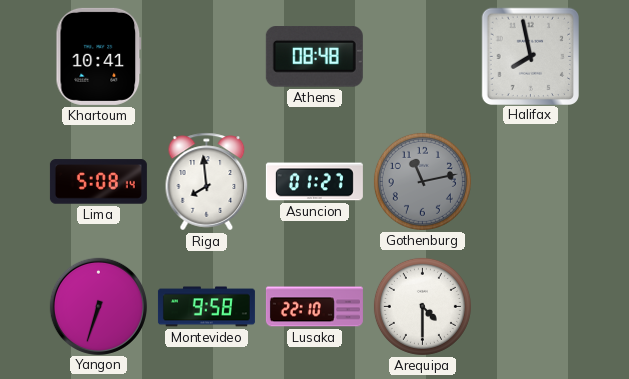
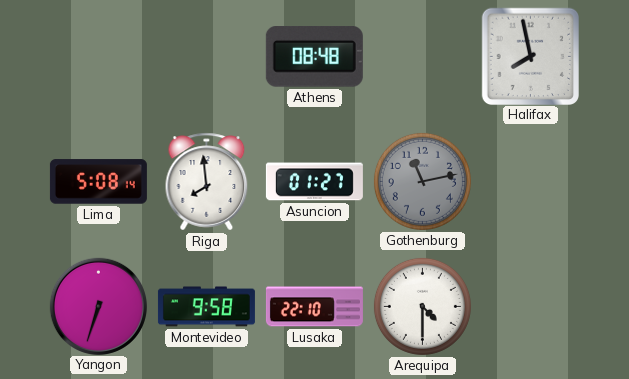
Khartoum: 10:41 -> none (99, 56)
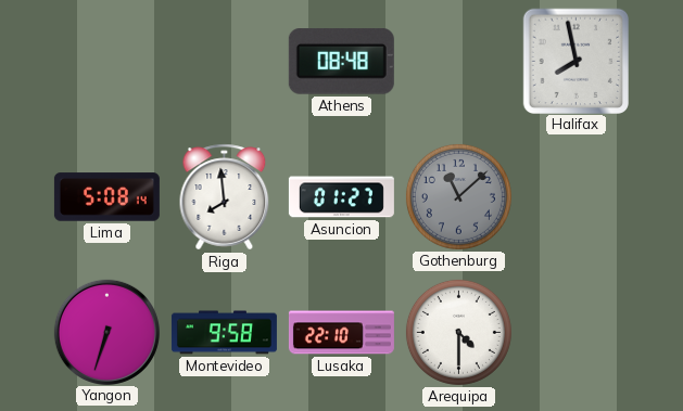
Gothenburg: 11:13 -> 11:08 (458, 196)
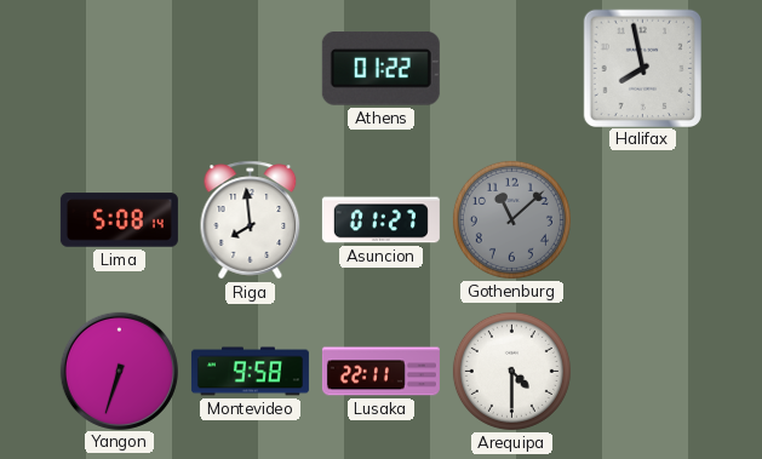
Athens: 08:48 -> 01:22 (380, 69)
Lusaka: 22:10 -> 22:11 (380, 372)
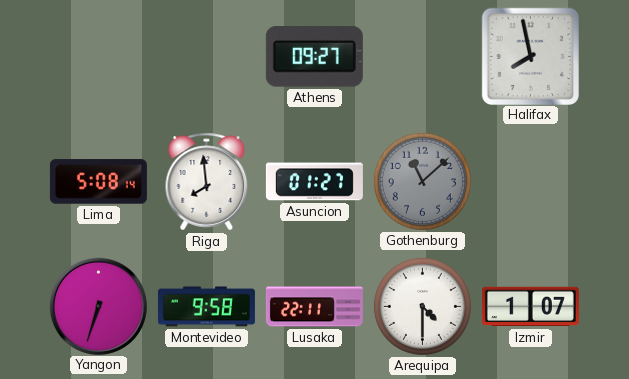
Athens: 01:22 -> 09:27 (314, 57)
Izmir: none -> 1:07 (530, 307)
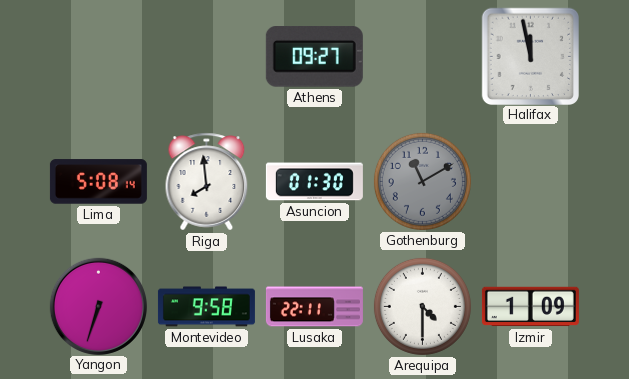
Halifax: 7:58 -> 11:58 (530, 56)
Asuncion: 01:27 -> 01:30 (314, 182)
Gothenburg: 11:08 -> 11:10 (422, 181)
Izmir: 1:07 -> 1:09 (530, 307)
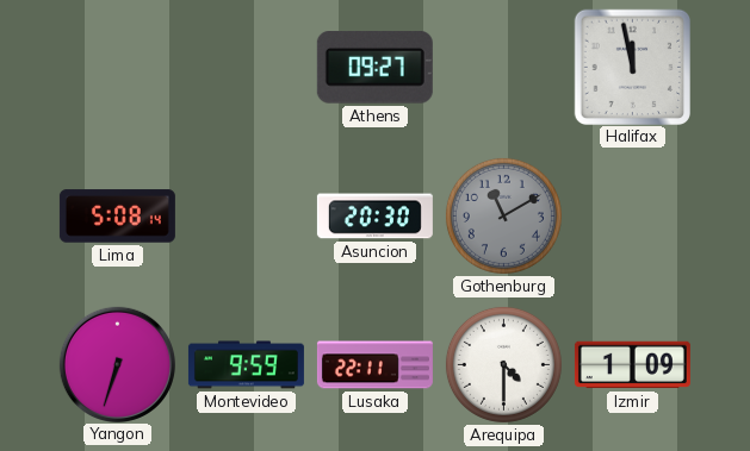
Riga: 7:59 -> none (207, 182)
Asuncion: 01:30 -> 20:30 (374, 217)
Montevideo: 9:58 -> 9:59 (246, 365)
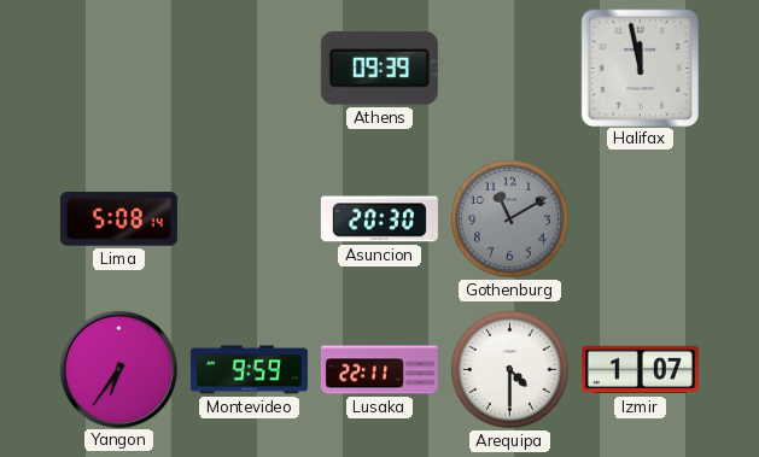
Athens: 09:27 -> 09:39 (379, 69)
Yangon: 6:33 -> 6:36 (118, 369)
Izmir: 1:09 -> 1:07 (640, 370)
